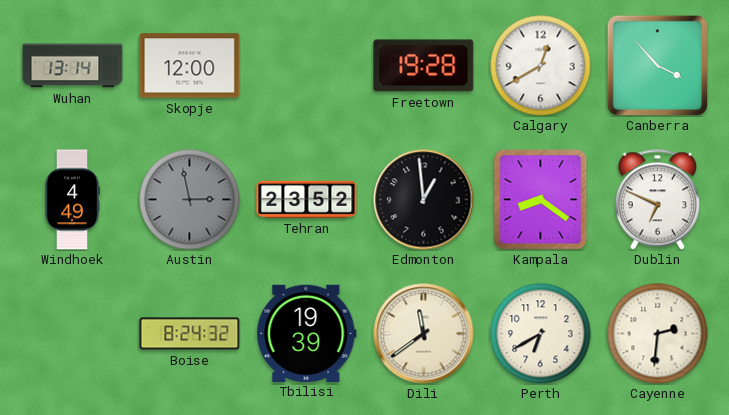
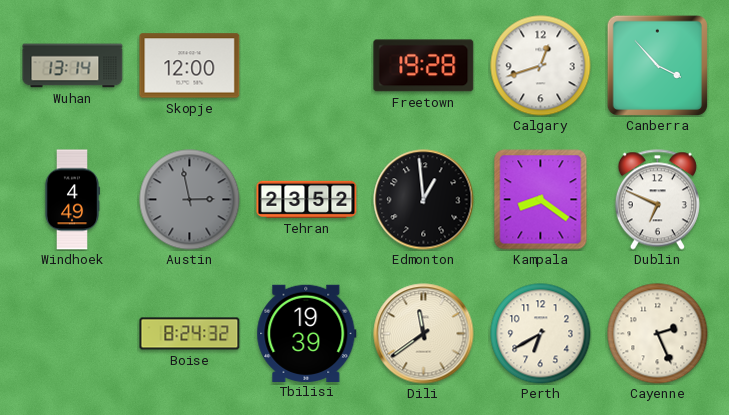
Calgary: 12:40 -> 12:42 (541, 66)
Cayenne: 2:31 -> 2:26 (658, 334)
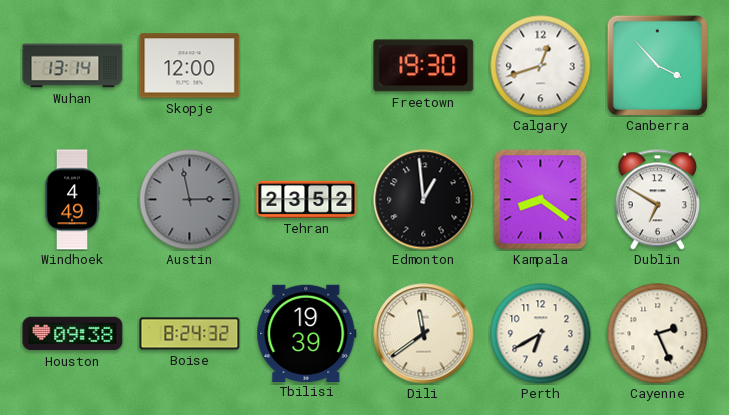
Freetown: 19:28 -> 19:30 (424, 66)
Dublin: 6:49 -> 6:50 (657, 200)
Houston: none -> 09:38 (73, 334)
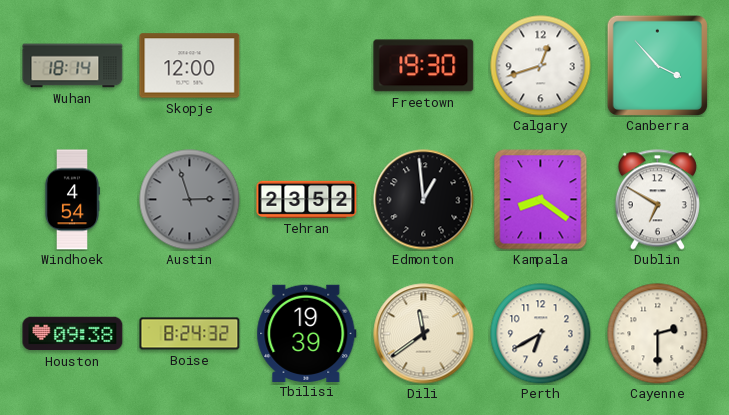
Wuhan: 13:14 -> 18:14 (73, 66)
Windhoek: 4:49 -> 4:54 (71, 200)
Austin: 2:58 -> 2:57 (190, 200)
Cayenne: 2:26 -> 2:30 (658, 334)
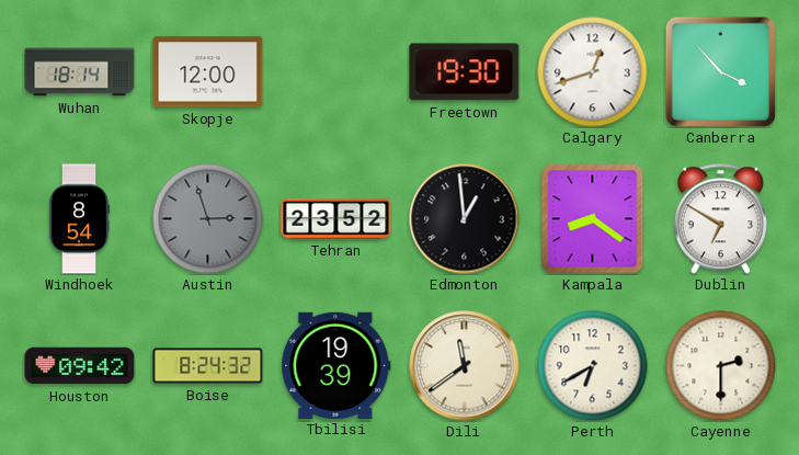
Windhoek: 4:54 -> 8:54 (78, 219)
Houston: 09:38 -> 09:42 (80, 366)
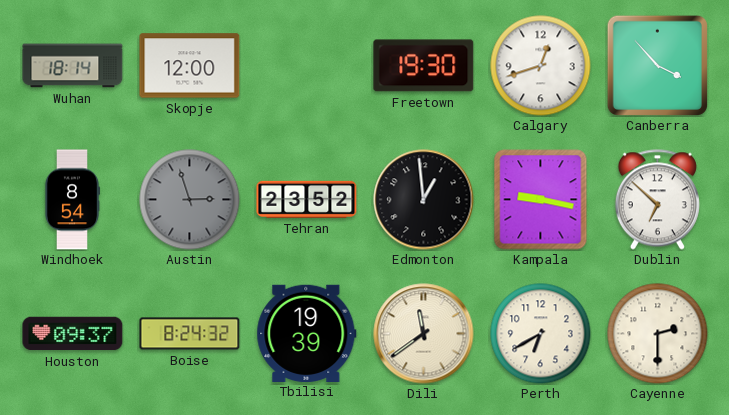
Kampala: 8:21 -> 9:17 (541, 200)
Dublin: 6:50 -> 6:52 (657, 200)
Houston: 09:42 -> 09:37 (73, 334)
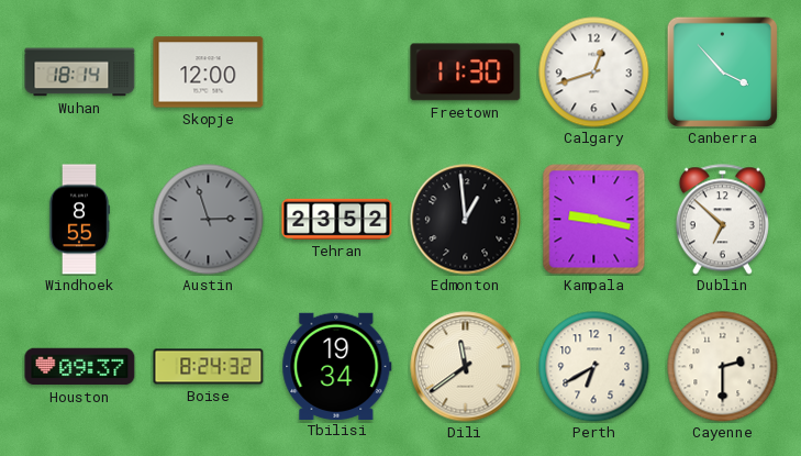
Freetown: 19:30 -> 11:30 (466, 73)
Windhoek: 8:54 -> 8:55 (78, 220)
Tbilisi: 19:39 -> 19:34 (337, 366)
